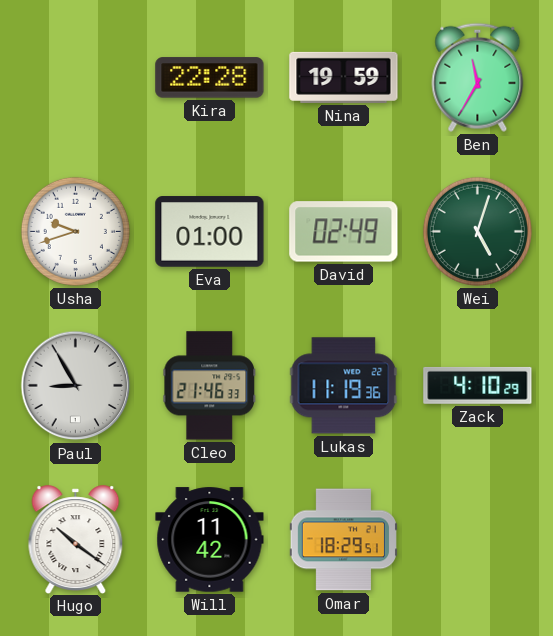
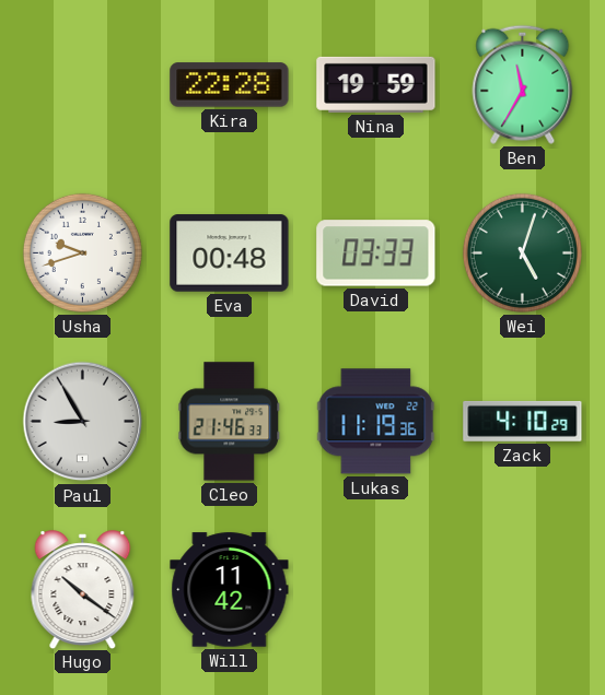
Eva: 01:00 -> 00:48 (230, 254)
David: 02:49 -> 03:33 (376, 254)
Omar: 18:29 -> none (343, 540)
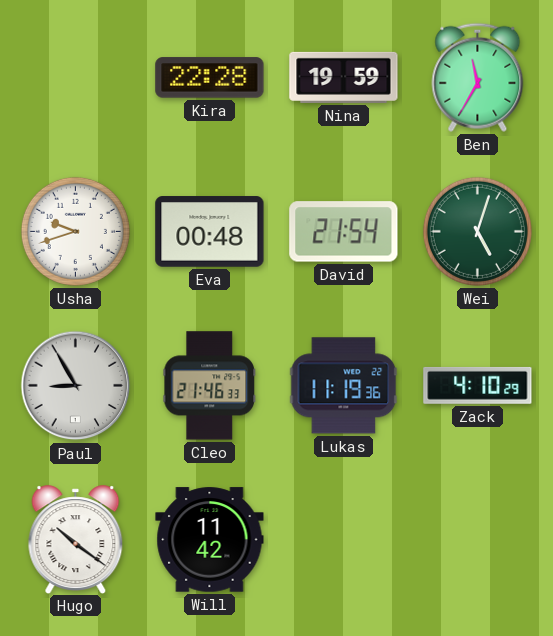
David: 03:33 -> 21:54 (344, 232)
